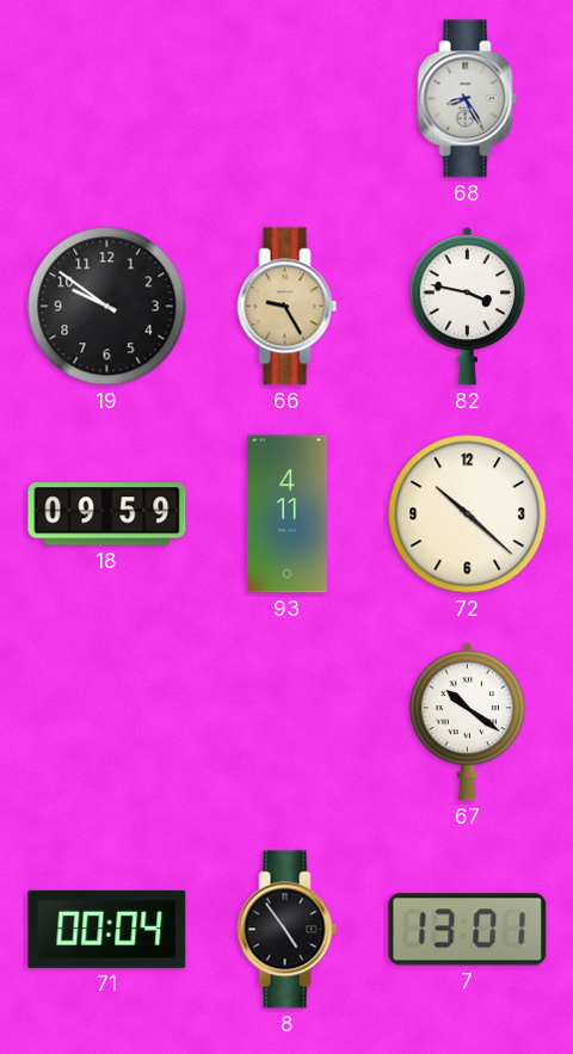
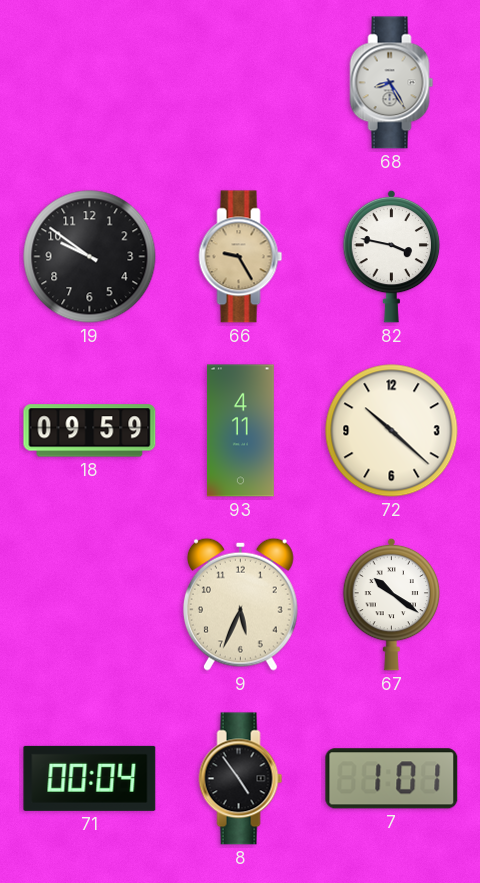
9: none -> 5:34 (240, 604)
7: 13:01 -> 1:01 (392, 779)
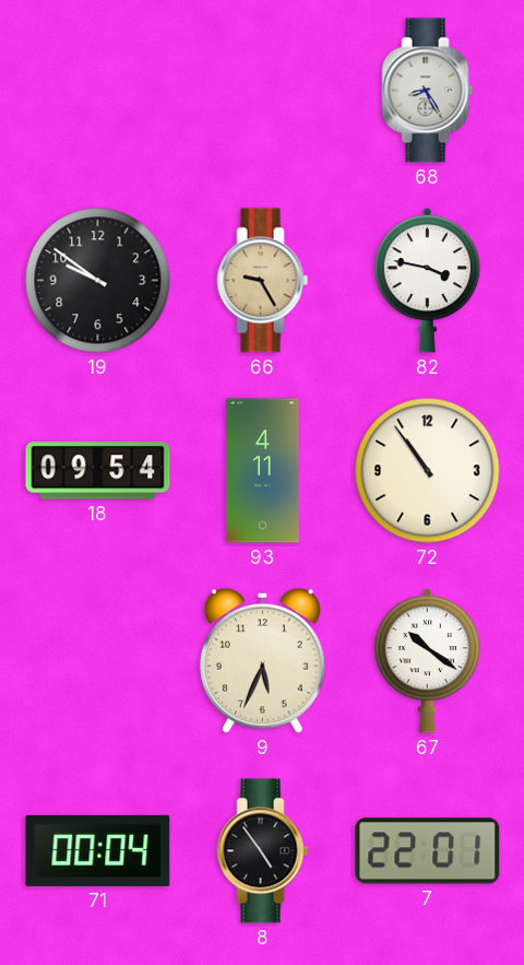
18: 09:59 -> 09:54 (98, 471)
72: 10:22 -> 10:54 (428, 471)
7: 1:01 -> 22:01 (428, 851)
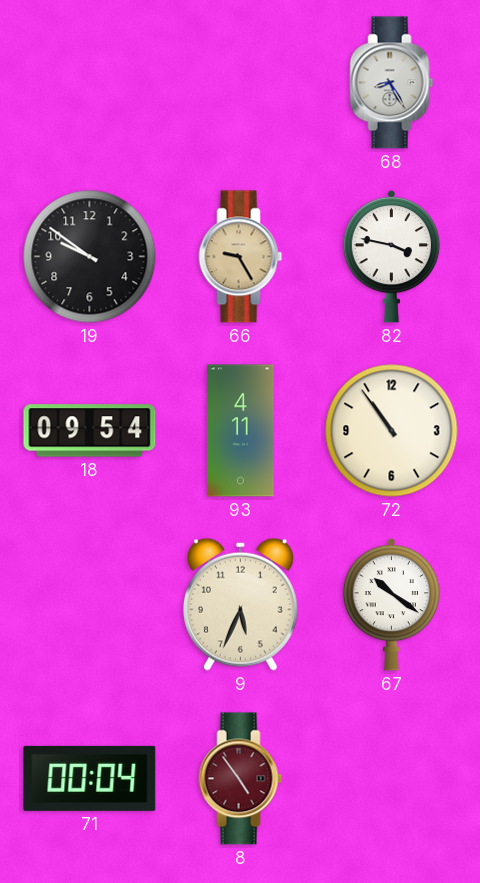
8 dial: black -> burgundy (241, 779)
7: 22:01 -> none (428, 851)
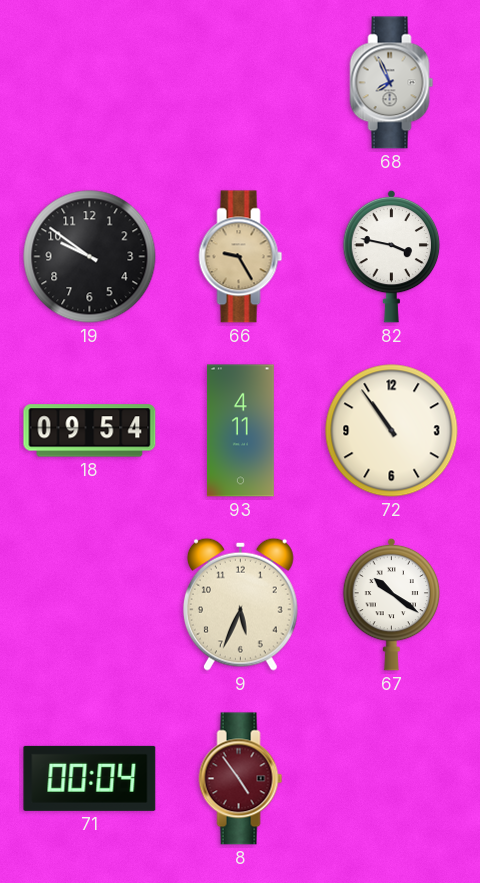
68: 8:25 -> 7:56 (392, 83)
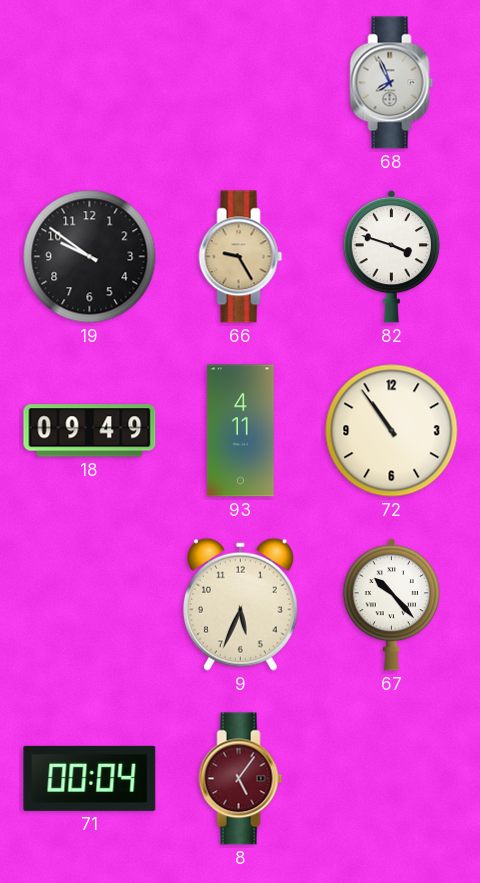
82: 3:47 -> 3:48 (392, 256)
18: 09:54 -> 09:49 (90, 431)
67: 10:21 -> 10:23 (392, 604)
8: 4:54 -> 5:06 (241, 779)
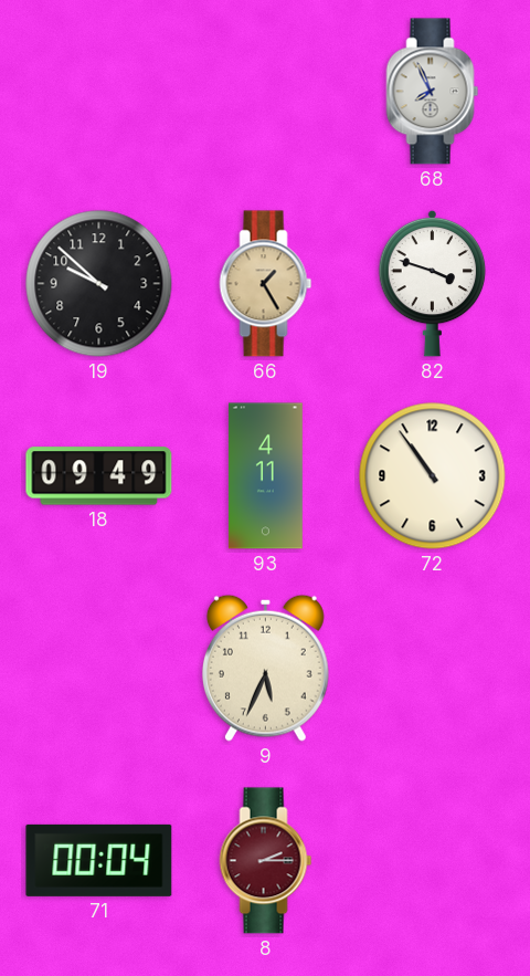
19: 9:51 -> 9:52 (99, 284)
66: 9:25 -> 1:25 (266, 284)
67: 10:23 -> none (392, 604)
8: 5:06 -> 2:15 (266, 861)
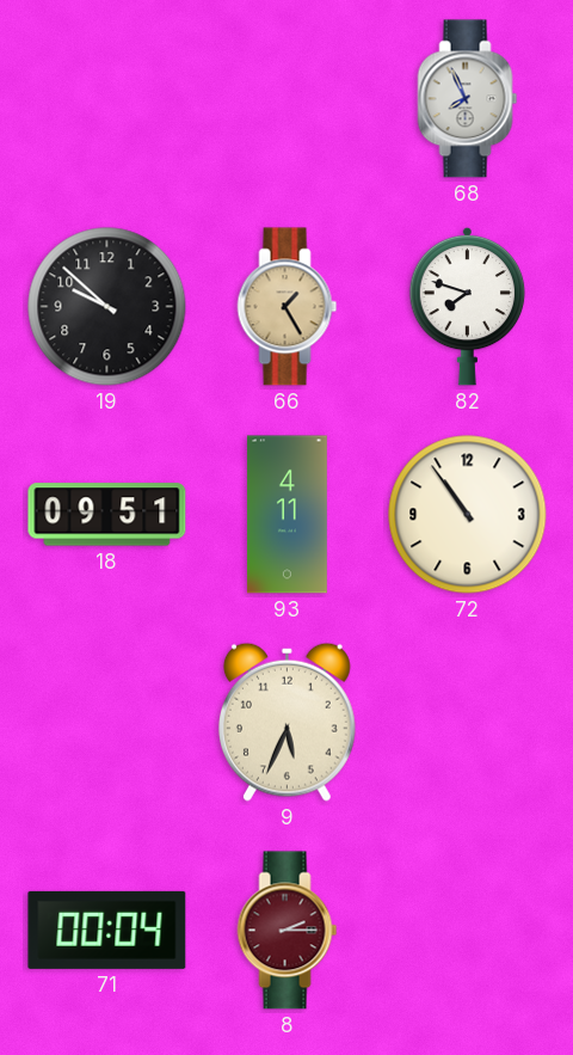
82: 3:48 -> 7:48 (468, 306)
18: 09:49 -> 09:51 (107, 515)
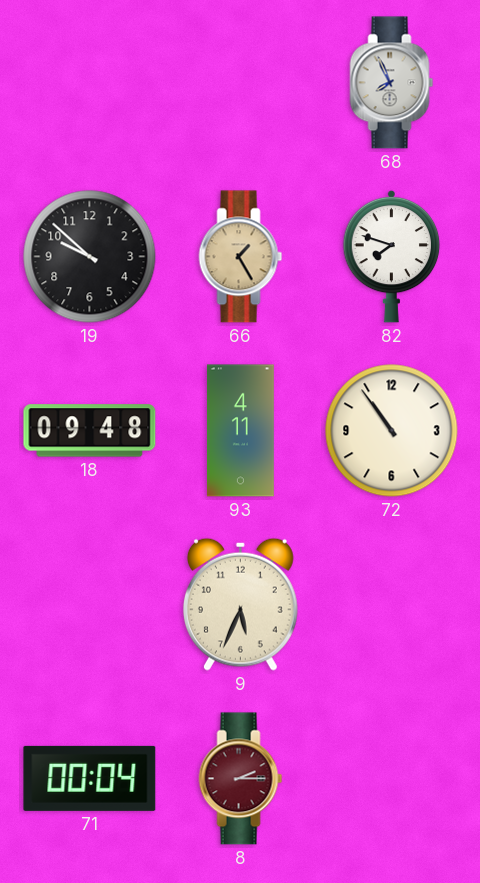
18: 09:51 -> 09:48 (90, 431)
